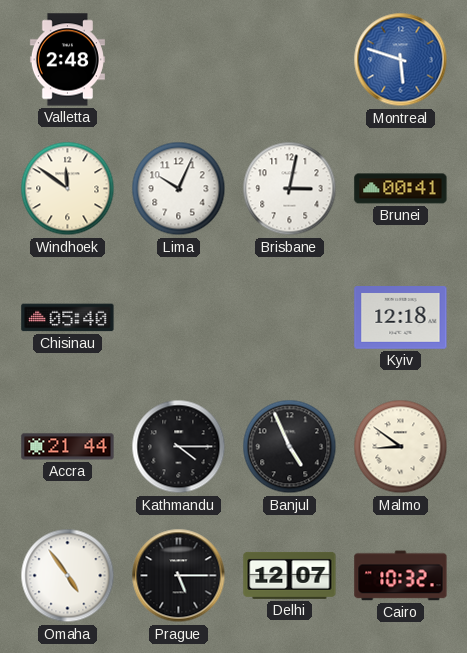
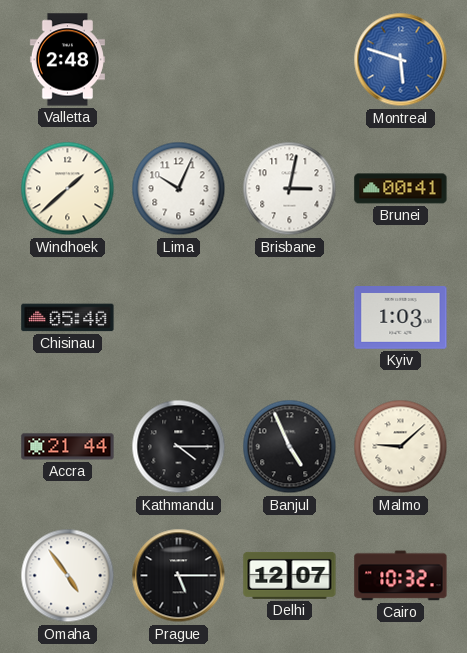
Windhoek: 11:51 -> 1:38 (68, 189)
Kyiv: 12:18 -> 1:03 (401, 318)
Malmo: 8:51 -> 9:08 (401, 447)
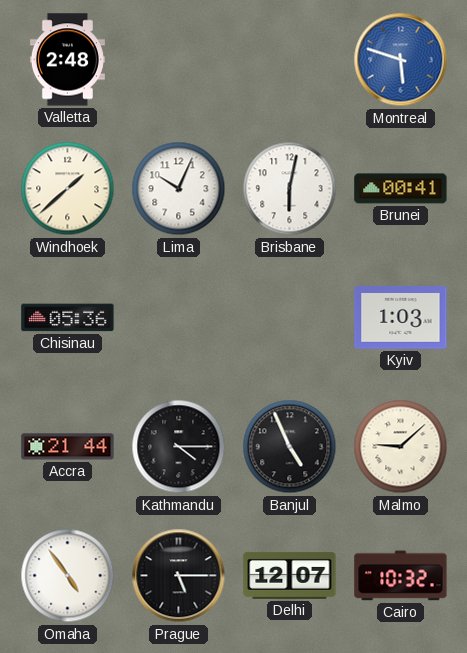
Brisbane: 3:02 -> 6:02 (290, 189)
Chisinau: 05:40 -> 05:36 (68, 318)
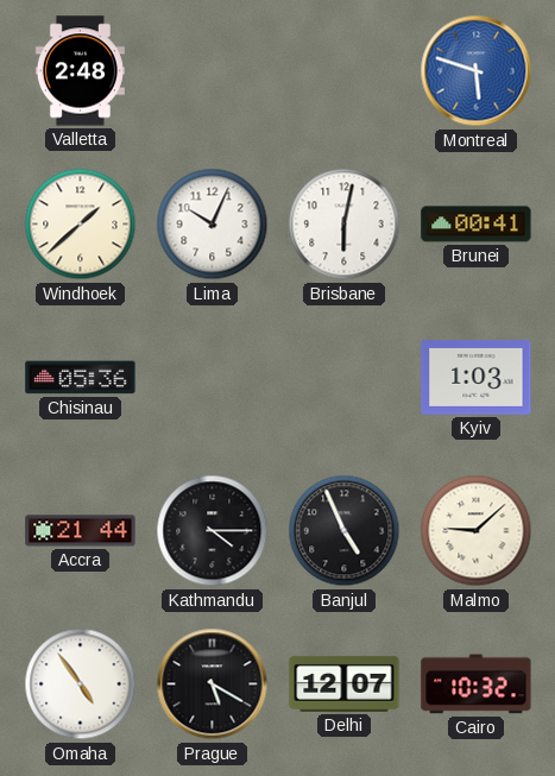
Prague: 5:15 -> 5:20 (213, 684)
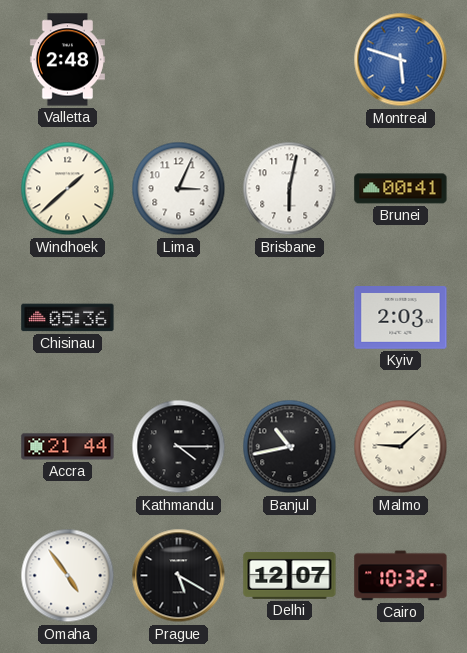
Lima: 10:04 -> 3:04 (179, 189)
Kyiv: 1:03 -> 2:03 (401, 318)
Banjul: 4:56 -> 10:43 (290, 447)
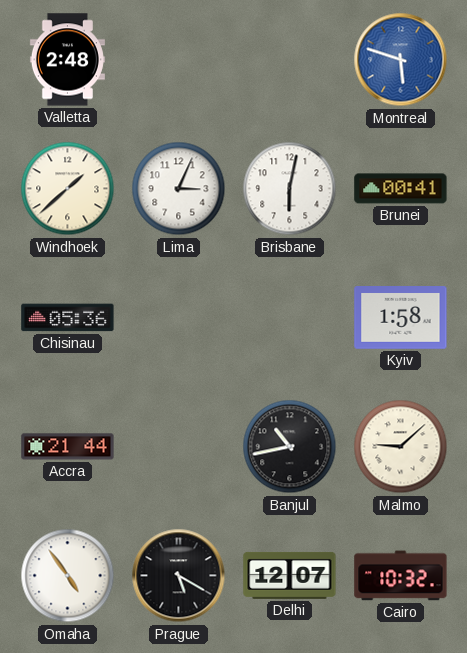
Kyiv: 2:03 -> 1:58 (401, 318)
Kathmandu: 4:15 -> none (179, 447)
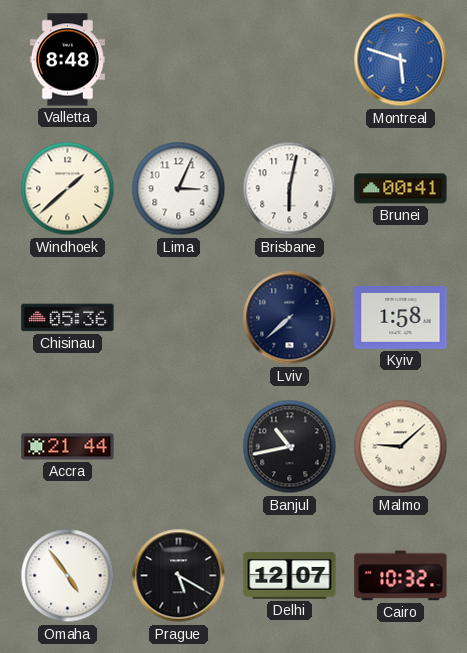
Valletta: 2:48 -> 8:48 (67, 60)
Lviv: none -> 7:38 (290, 318)
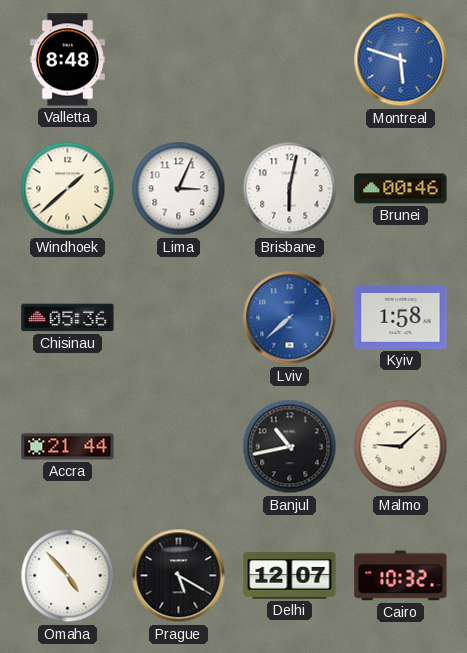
Brunei: 00:41 -> 00:46 (401, 189)
Lviv dial: navy -> blue (290, 318)
Omaha: 4:54 -> 4:53 (68, 576)
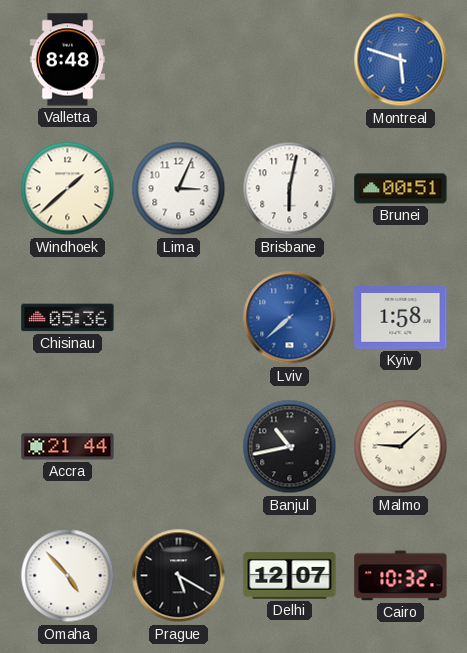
Brunei: 00:46 -> 00:51 (401, 189)
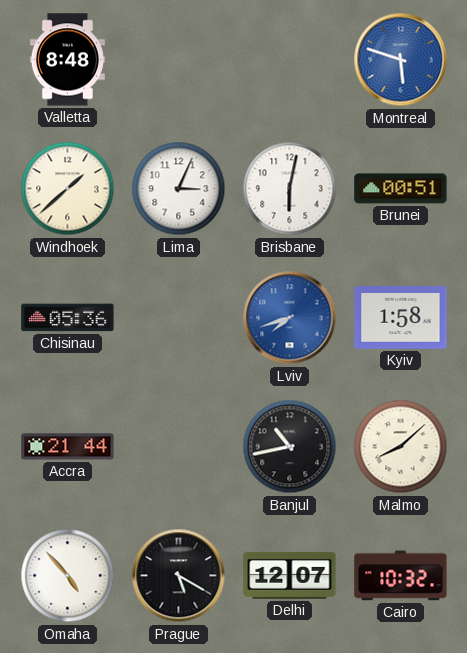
Lviv: 7:38 -> 7:42 (290, 318)
Malmo: 9:08 -> 8:08 (401, 447)
